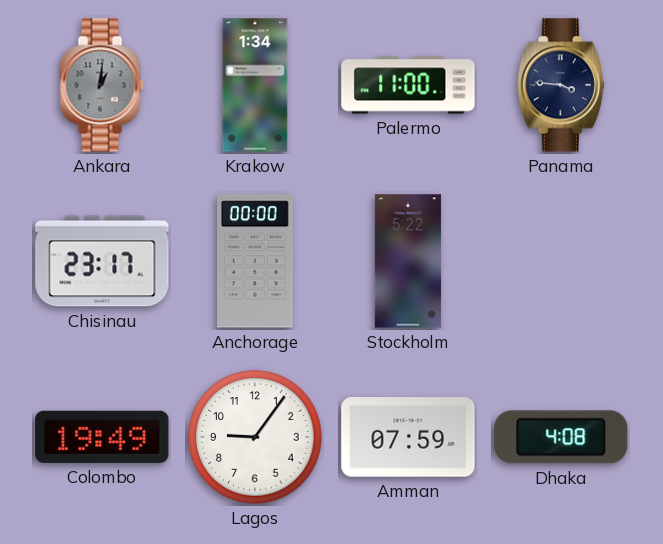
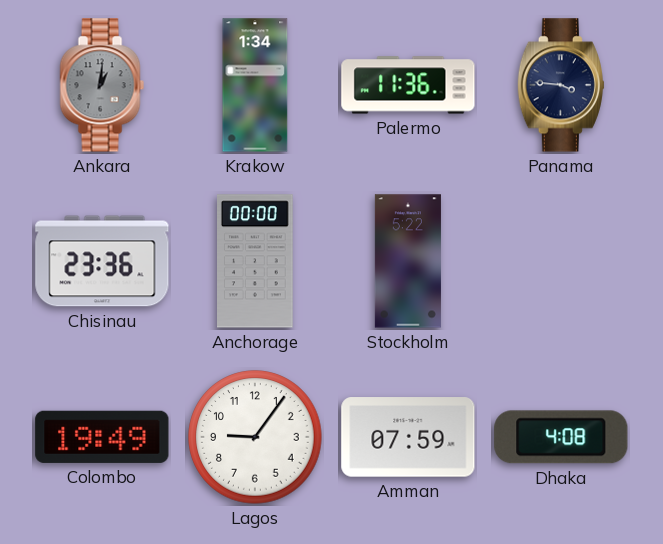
Palermo: 11:00 -> 11:36 (408, 85)
Chisinau: 23:17 -> 23:36 (102, 261)
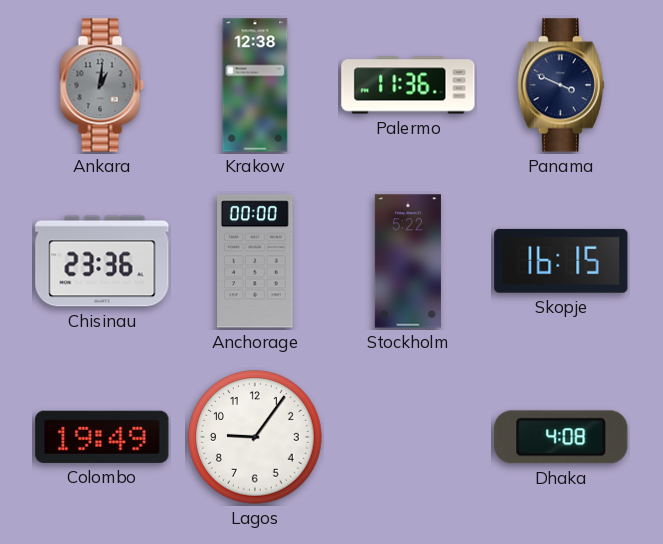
Krakow: 1:34 -> 12:38 (255, 85)
Panama: 3:46 -> 3:49 (561, 85)
Skopje: none -> 16:15 (561, 261)
Amman: 07:59 -> none (408, 437)
